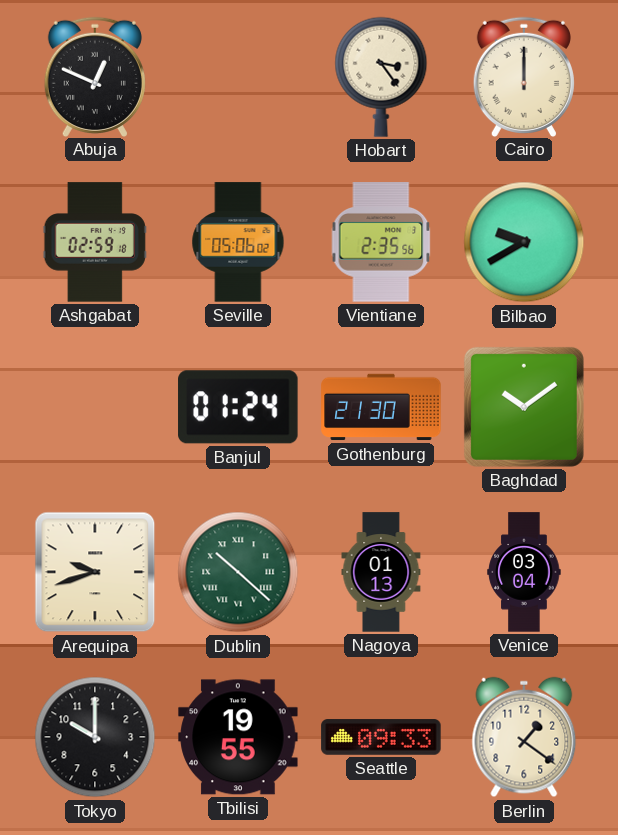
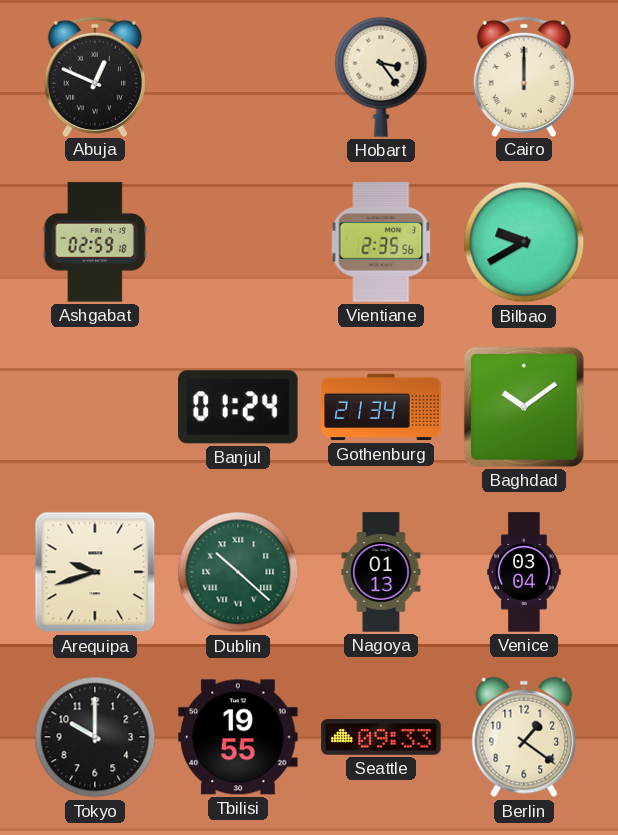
Seville: 05:06 -> none (238, 242)
Gothenburg: 21:30 -> 21:34 (381, 407)
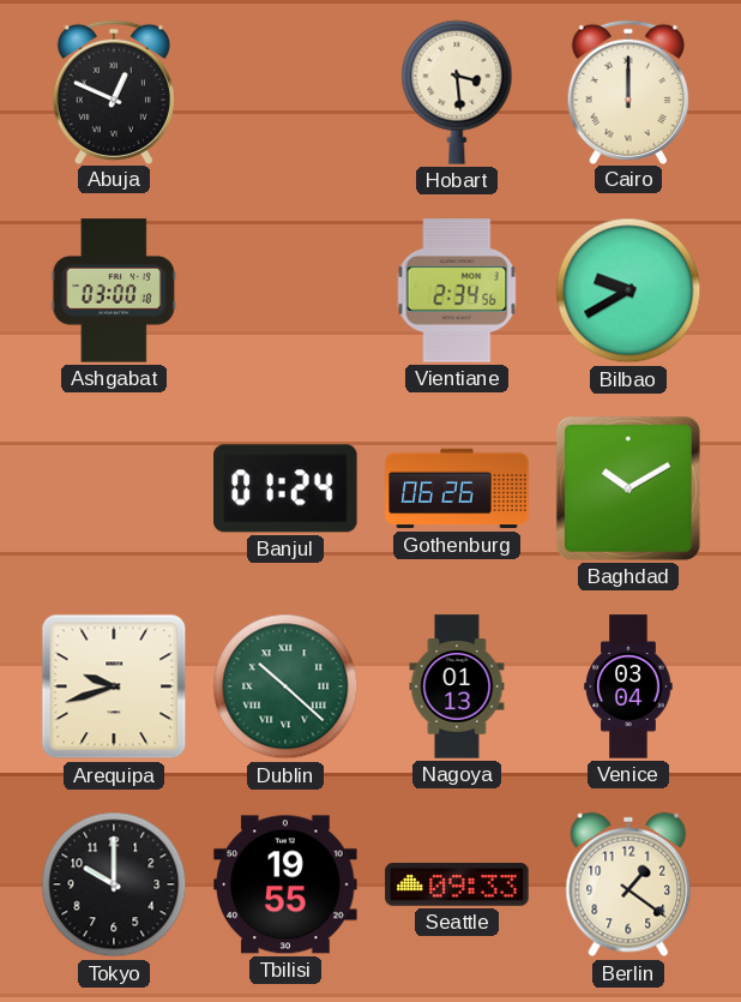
Hobart: 3:24 -> 3:29 (457, 92)
Ashgabat: 02:59 -> 03:00 (114, 290)
Vientiane: 2:35 -> 2:34 (457, 290)
Gothenburg: 21:34 -> 06:26 (457, 488)
Baghdad: 10:09 -> 10:10 (628, 488)
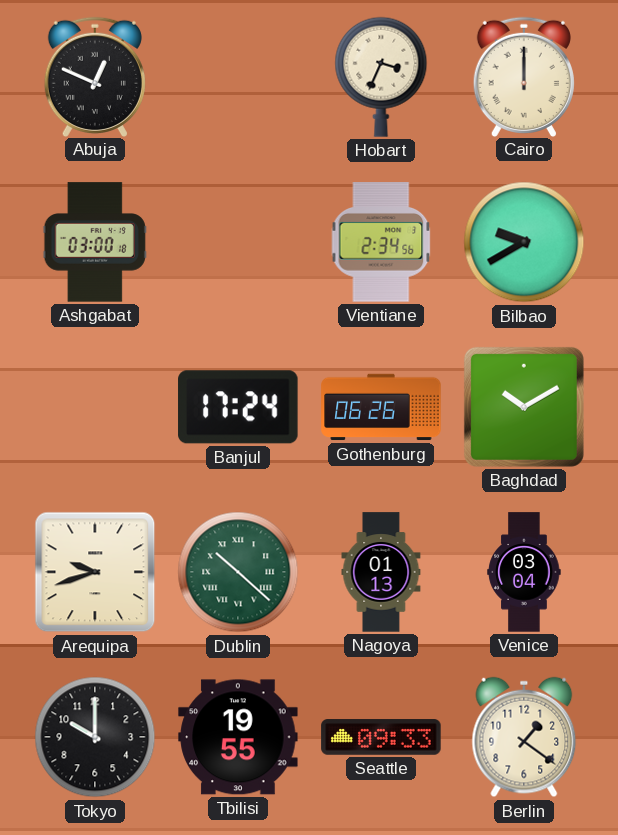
Hobart: 3:29 -> 3:34 (381, 77)
Banjul: 01:24 -> 17:24 (238, 407)
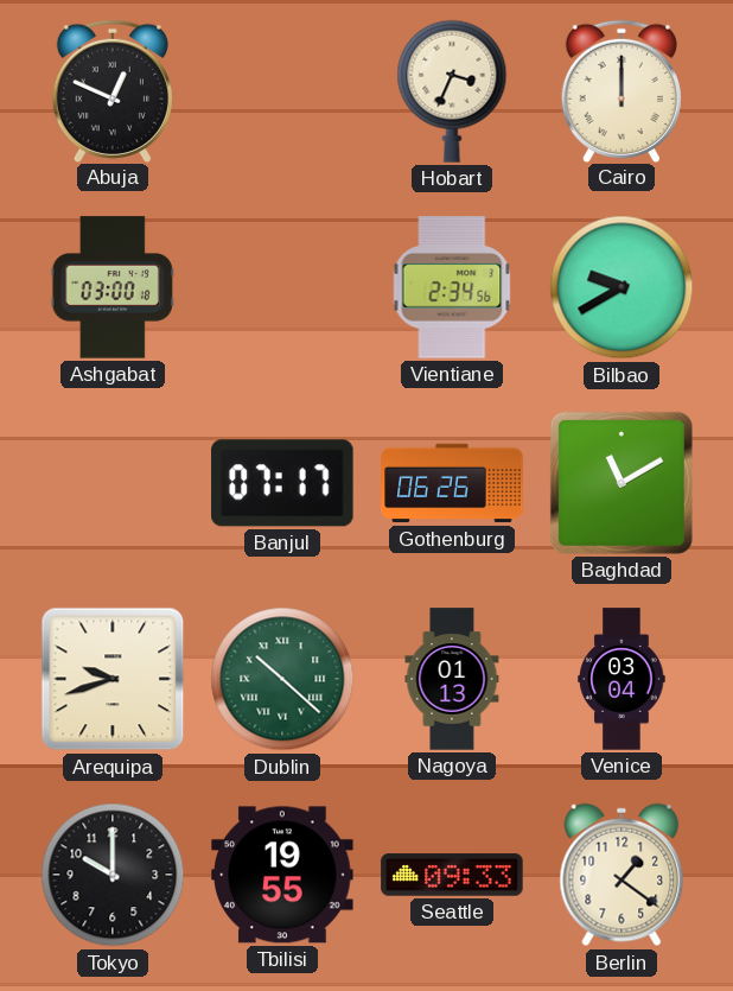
Banjul: 17:24 -> 07:17 (282, 483)
Baghdad: 10:10 -> 11:10 (622, 483)
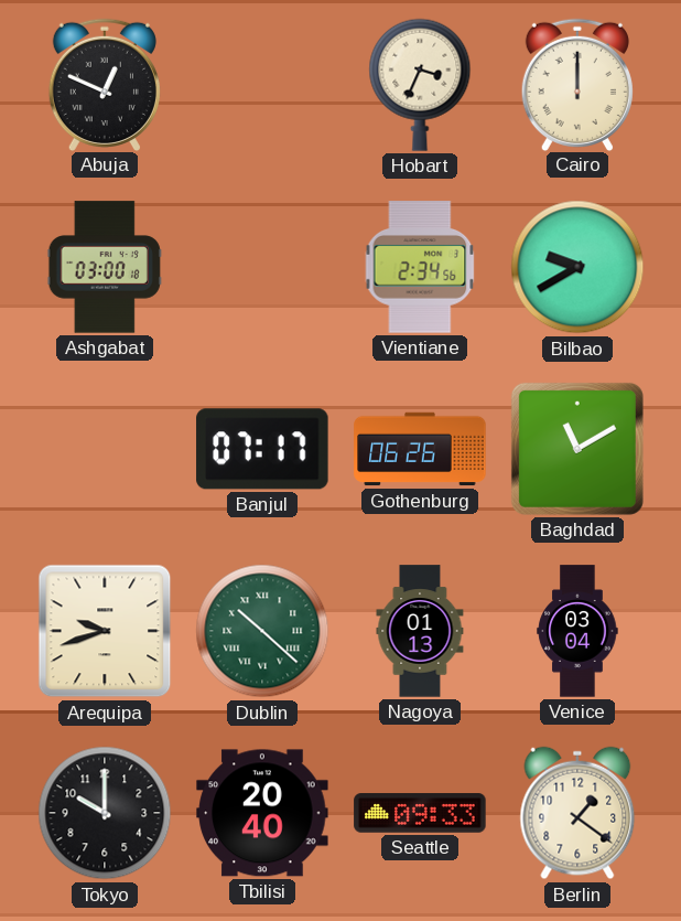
Tbilisi: 19:55 -> 20:40 (262, 813)
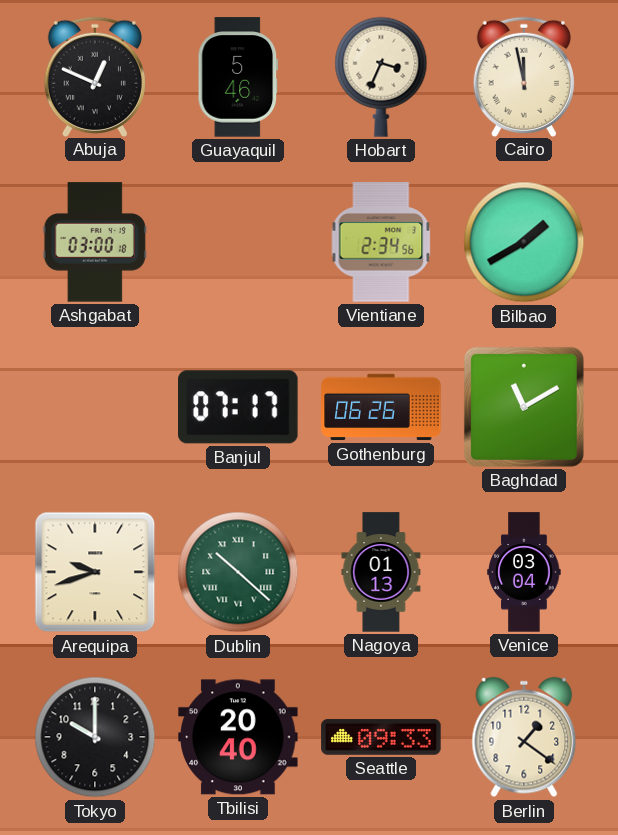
Guayaquil: none -> 5:46 (237, 77)
Cairo: 12:00 -> 11:58 (524, 76)
Bilbao: 9:40 -> 1:40 (524, 242)
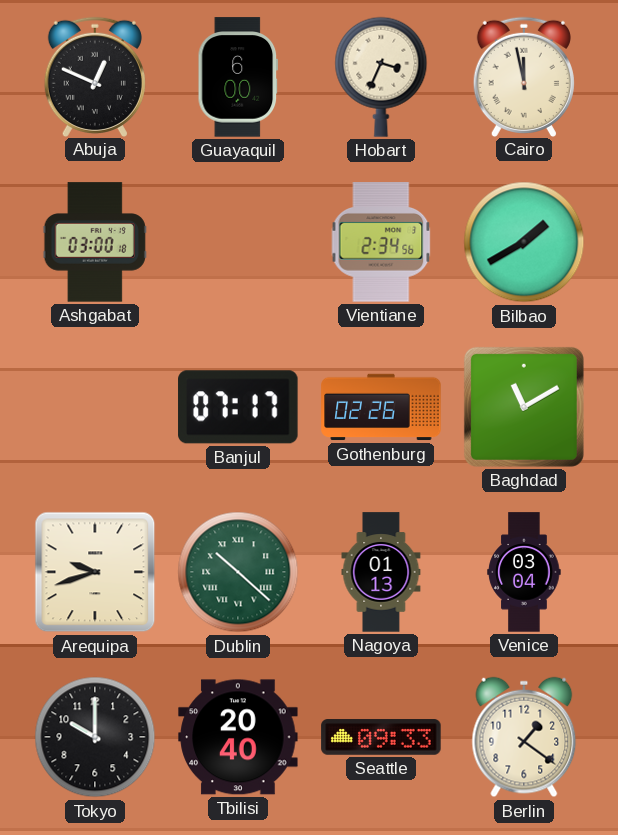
Guayaquil: 5:46 -> 6:00 (237, 77)
Gothenburg: 06:26 -> 02:26 (381, 407)
